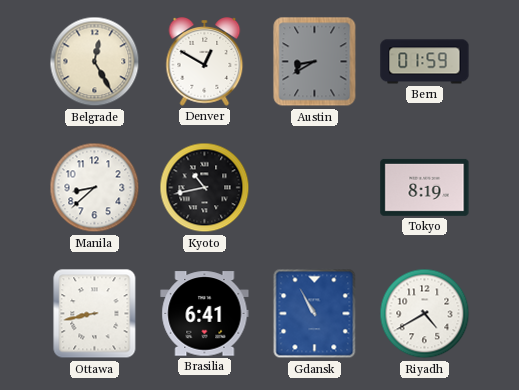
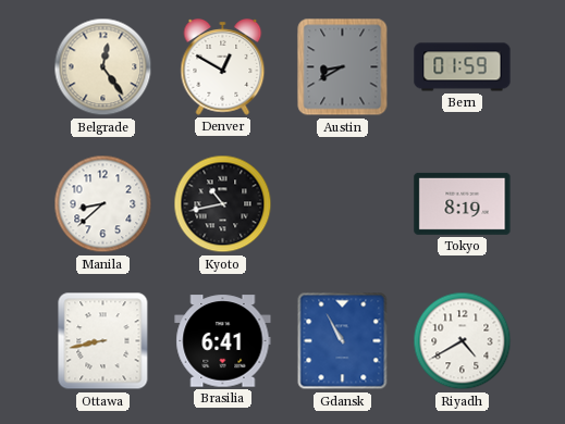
Belgrade: 12:25 -> 12:24 (103, 67)
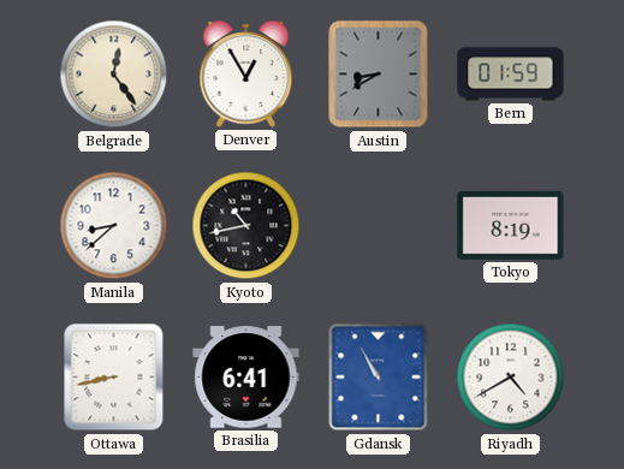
Denver: 12:50 -> 12:55 (246, 75)
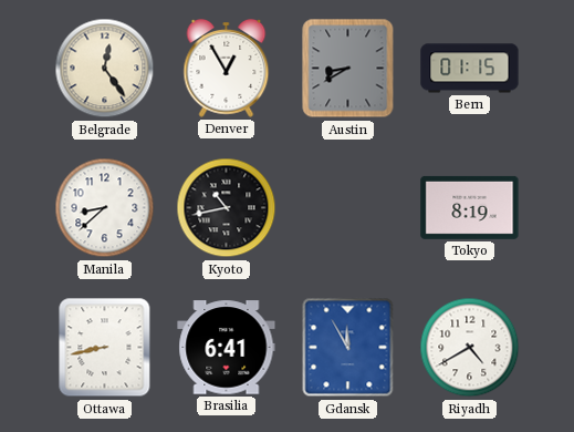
Bern: 01:59 -> 01:15 (470, 69)
Gdansk: 10:55 -> 11:55 (348, 348)
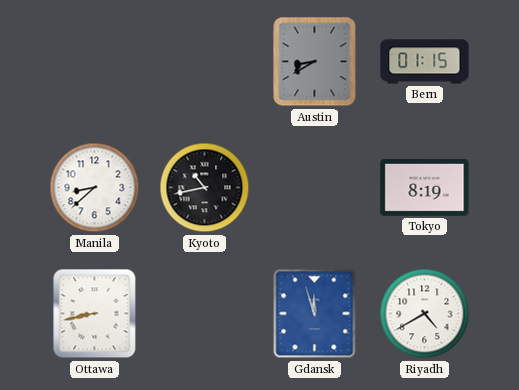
Belgrade: 12:24 -> none (105, 69)
Denver: 12:55 -> none (227, 69)
Brasilia: 6:41 -> none (227, 348)
Gdansk: 11:55 -> 11:57 (315, 314)
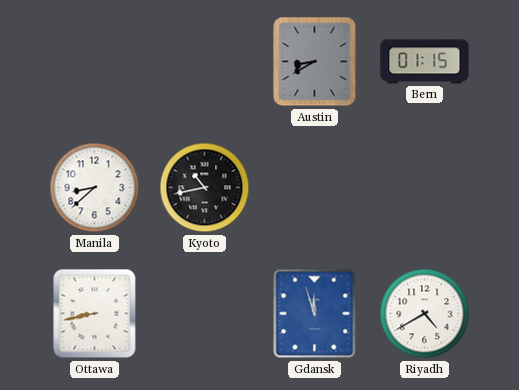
Tokyo: 8:19 -> none (425, 187)
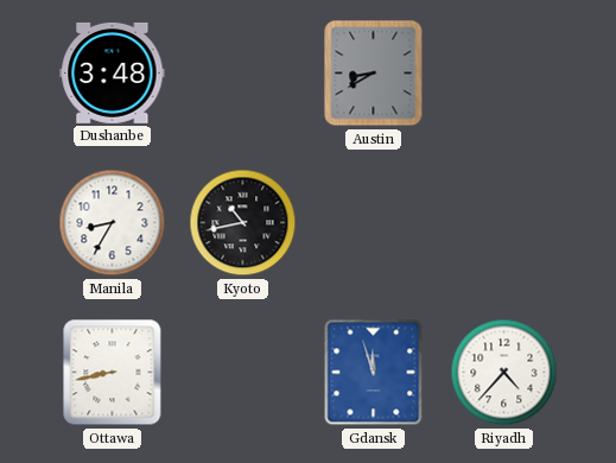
Dushanbe: none -> 3:48 (113, 72)
Bern: 01:15 -> none (425, 62)
Manila: 8:38 -> 8:35 (113, 223)
Riyadh: 4:40 -> 4:37 (504, 373)
